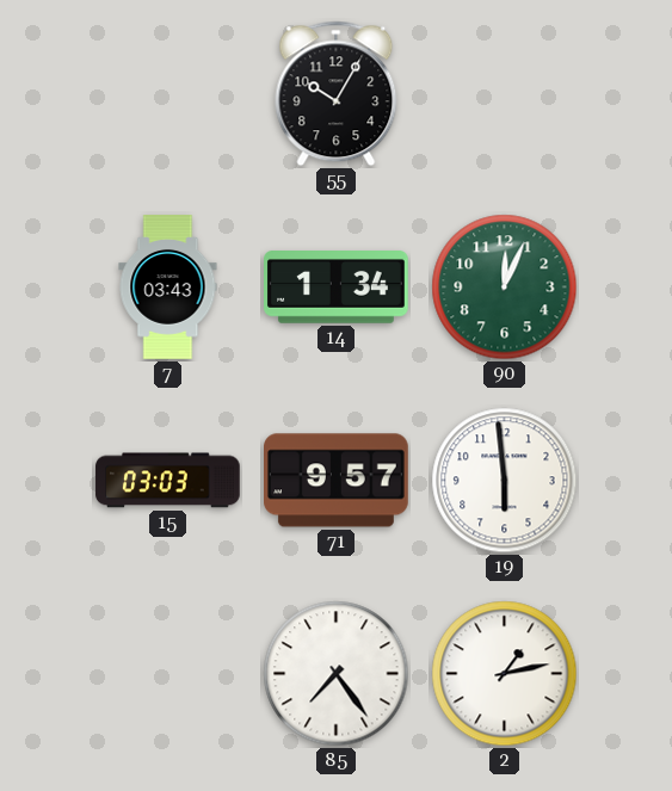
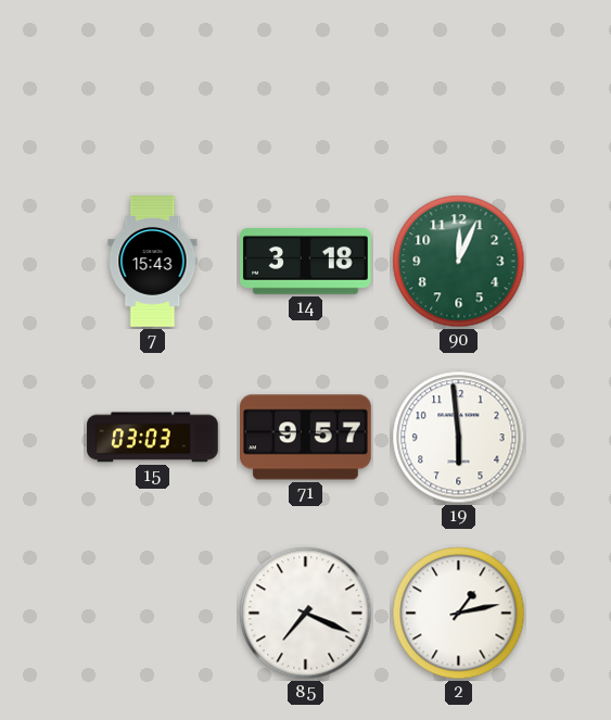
55: 10:05 -> none (337, 94)
7: 03:43 -> 15:43 (153, 262)
14: 1:34 -> 3:18 (306, 262)
85: 7:24 -> 7:19 (306, 614)
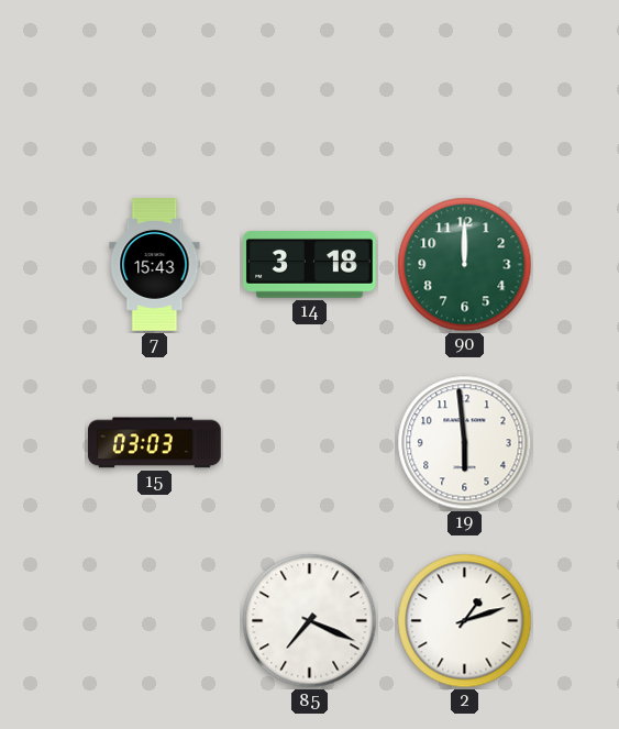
90: 12:04 -> 12:00 (465, 265)
71: 9:57 -> none (306, 438)
2: 1:13 -> 1:12 (465, 621)
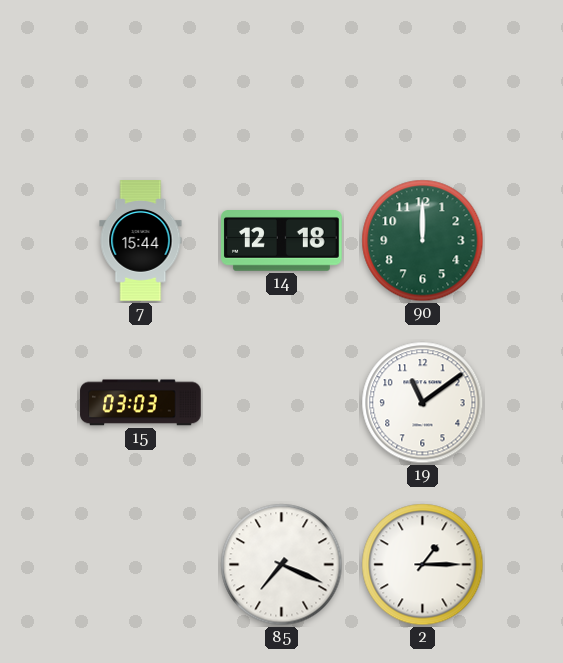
7: 15:43 -> 15:44 (141, 241)
14: 3:18 -> 12:18 (282, 241)
19: 5:59 -> 11:09 (423, 403)
2: 1:12 -> 1:15 (423, 565)
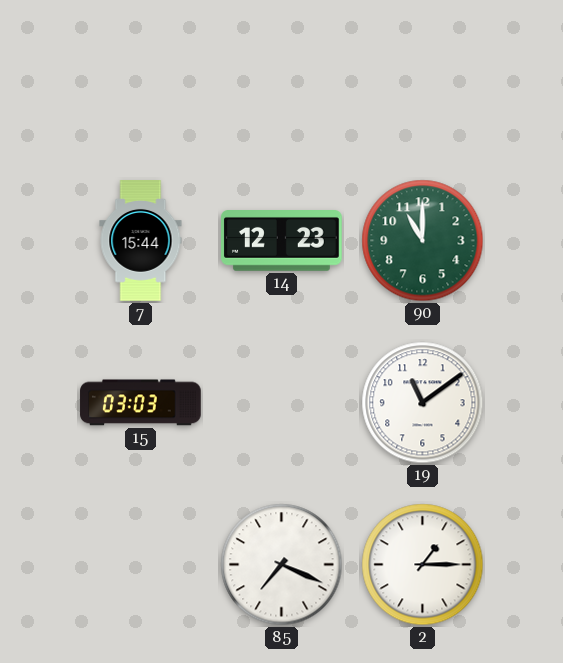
14: 12:18 -> 12:23 (282, 241)
90: 12:00 -> 11:00 (423, 241)
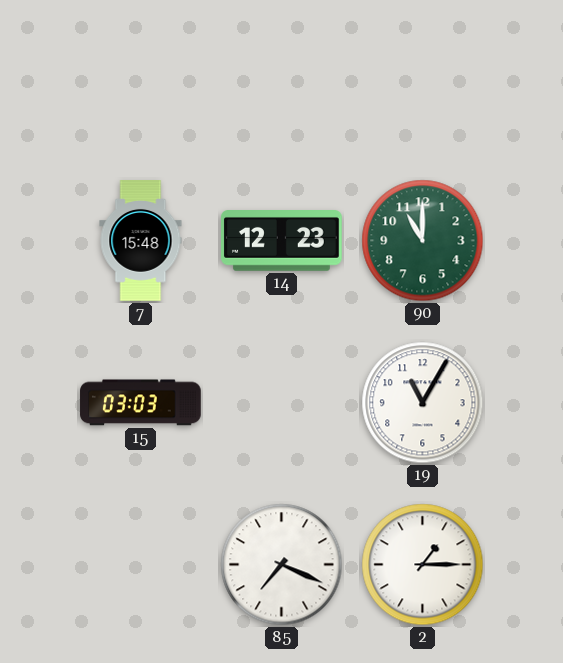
7: 15:44 -> 15:48 (141, 241)
19: 11:09 -> 11:05 (423, 403)
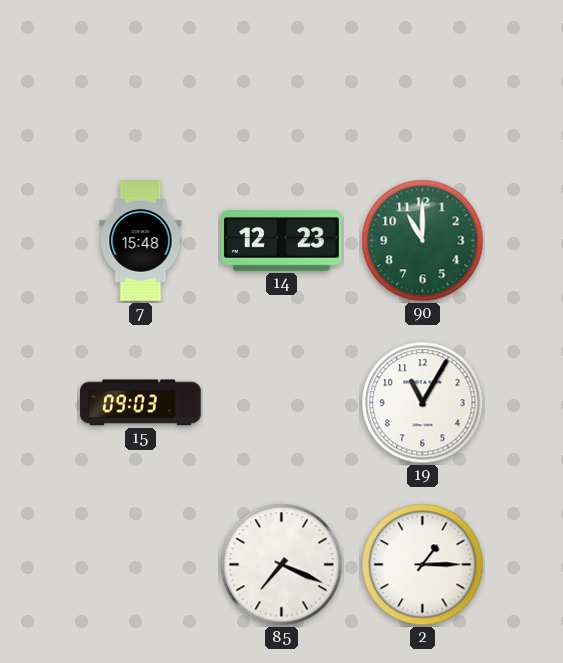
15: 03:03 -> 09:03 (141, 403)
